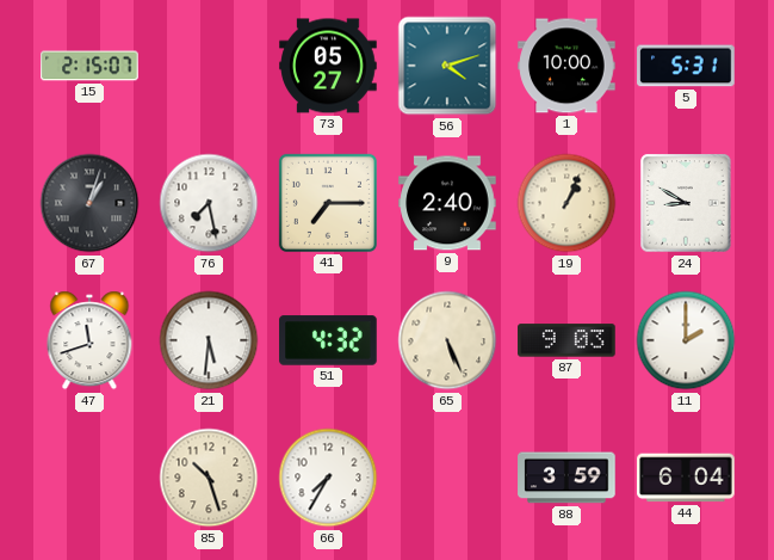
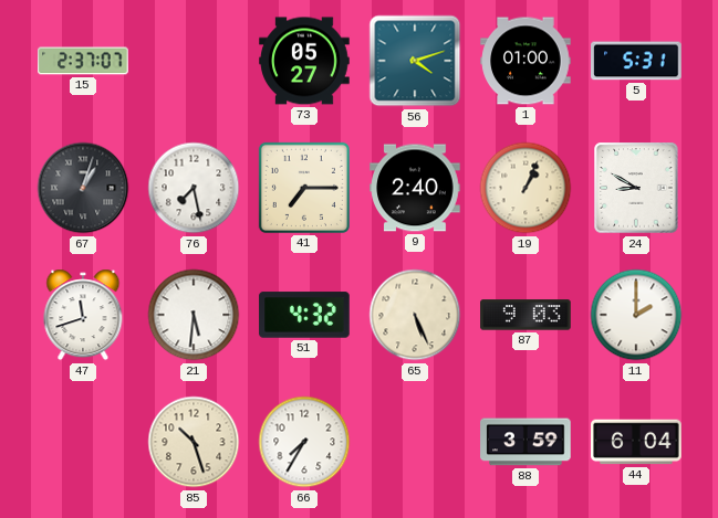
15: 2:15 -> 2:37 (83, 61)
1: 10:00 -> 01:00 (526, 61)
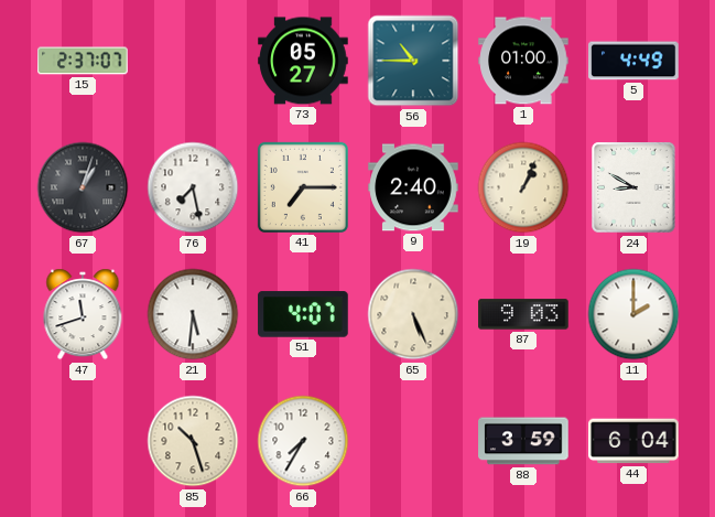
56: 4:12 -> 10:45 (413, 61)
5: 5:31 -> 4:49 (633, 61)
51: 4:32 -> 4:07 (303, 314)
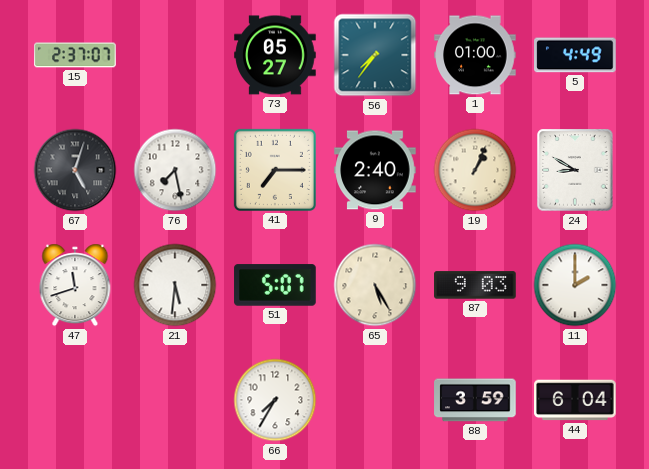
56: 10:45 -> 7:36 (375, 55)
67: 1:03 -> 5:03 (75, 170)
51: 4:07 -> 5:07 (275, 285)
65: 5:26 -> 5:25 (375, 285)
85: 10:27 -> none (193, 441)
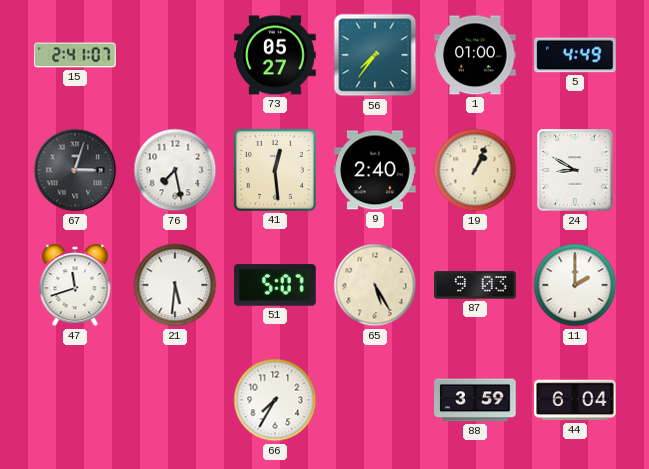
15: 2:37 -> 2:41 (75, 55)
67: 5:03 -> 3:03 (75, 170)
41: 7:15 -> 12:29 (275, 170)
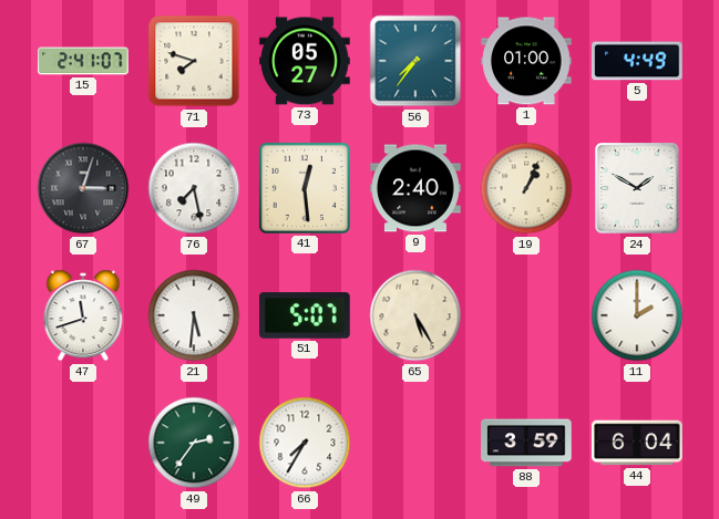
71: none -> 7:48 (194, 61)
24: 8:50 -> 1:50 (637, 188)
87: 9:03 -> none (475, 285)
49: none -> 2:36 (194, 443)
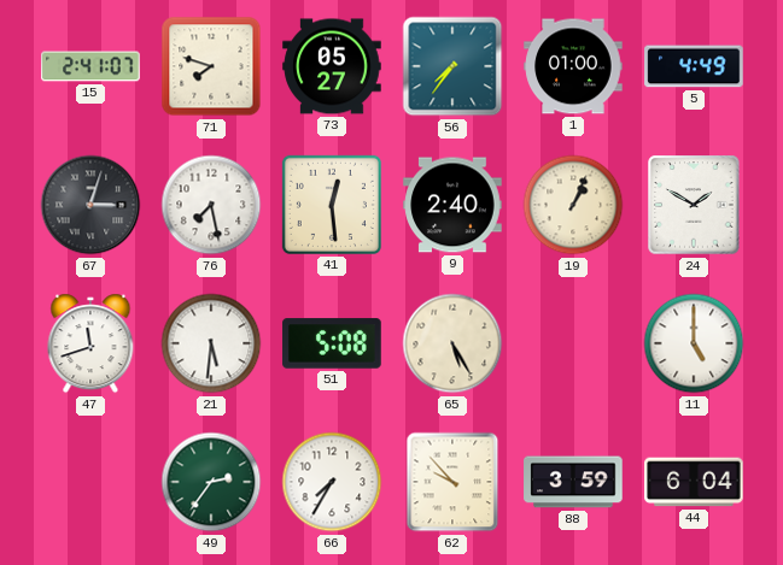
51: 5:07 -> 5:08 (332, 343)
11: 2:00 -> 5:00 (694, 343)
62: none -> 9:53 (452, 482)
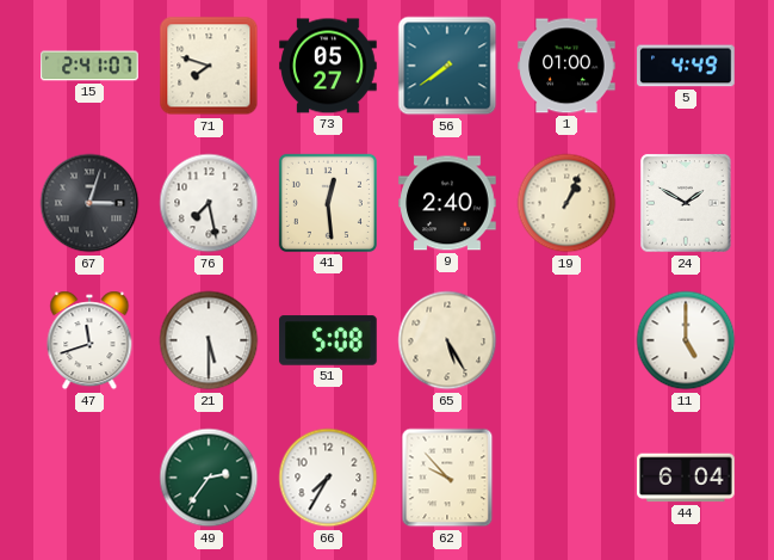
56: 7:36 -> 7:39 (447, 66)
21: 5:31 -> 5:30 (209, 340)
88: 3:59 -> none (573, 482)
